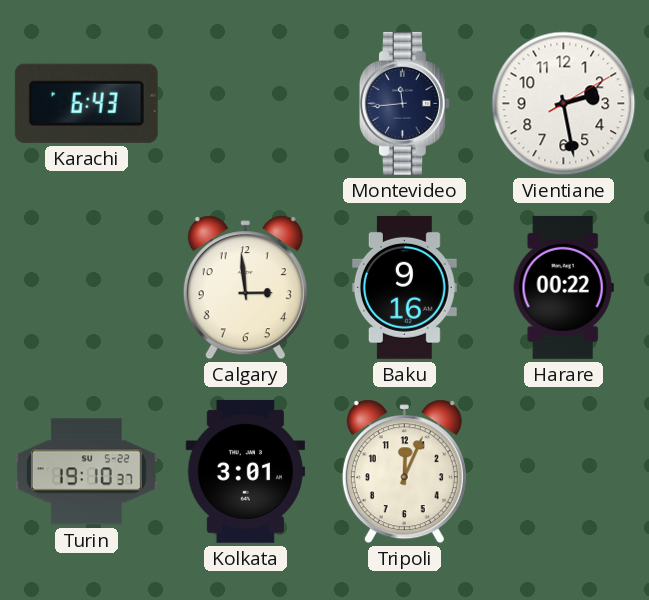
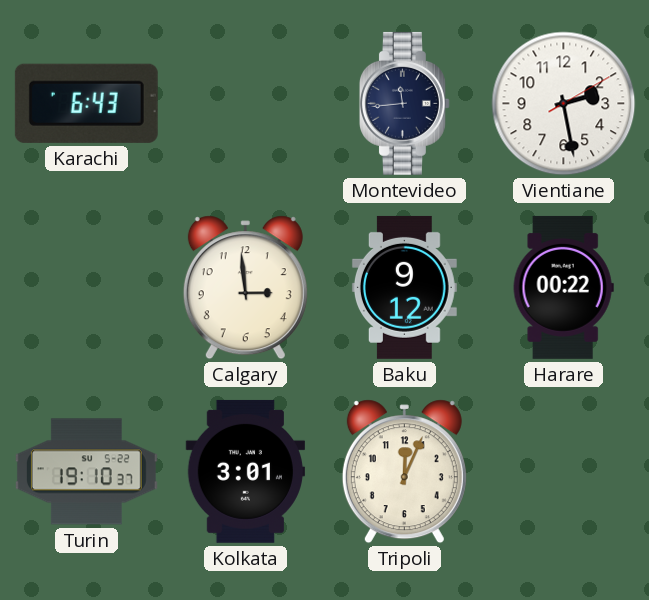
Baku: 9:16 -> 9:12 (404, 287)
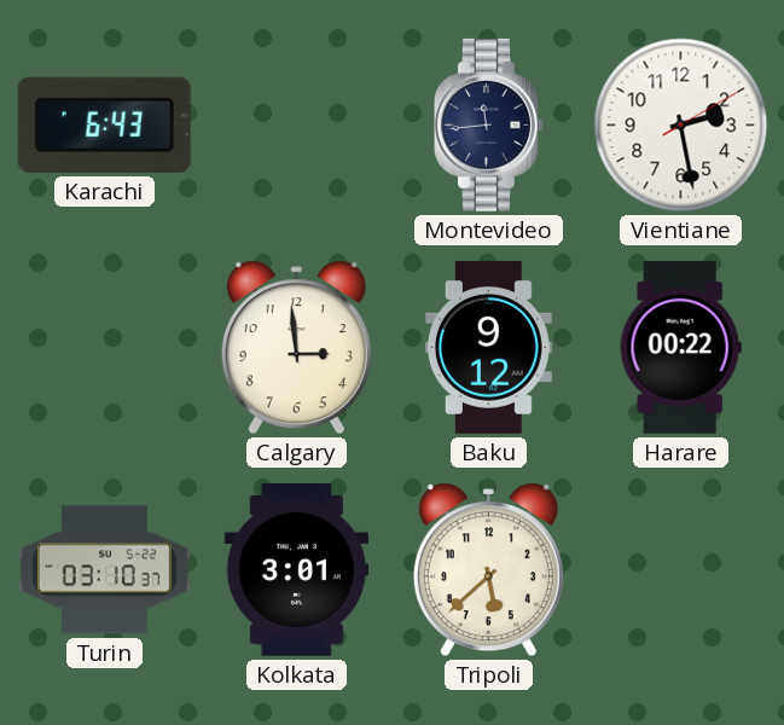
Turin: 19:10 -> 03:10 (104, 570)
Tripoli: 12:04 -> 5:38 (488, 570)
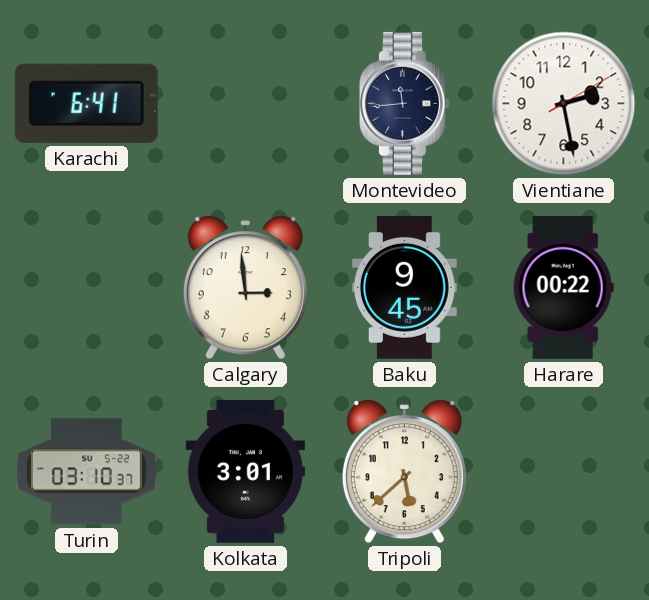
Karachi: 6:43 -> 6:41 (86, 103)
Baku: 9:12 -> 9:45 (404, 287)
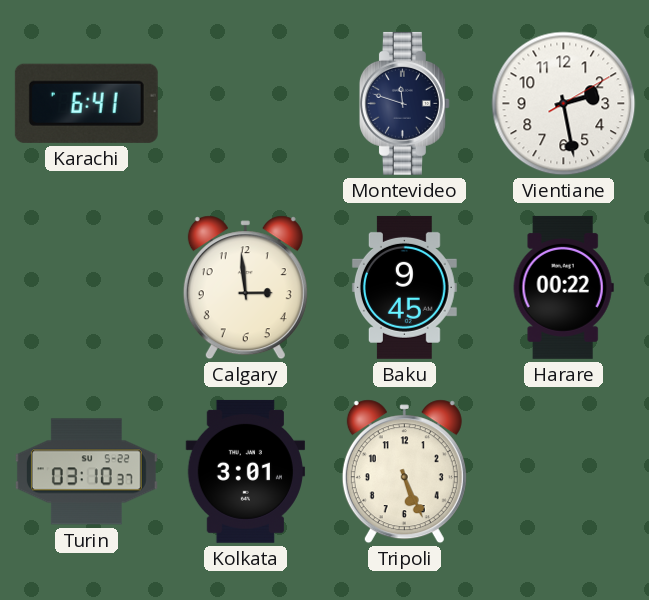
Montevideo: 11:44 -> 11:48 (404, 103)
Tripoli: 5:38 -> 5:26 (404, 472)
